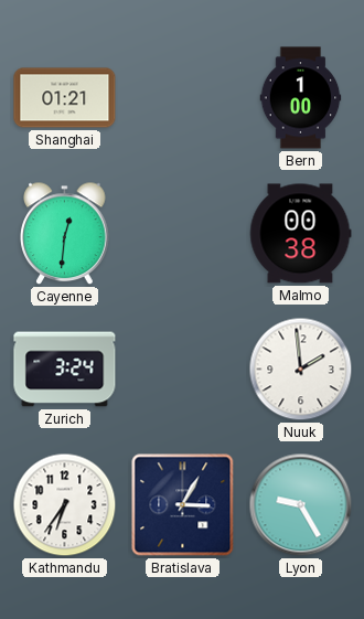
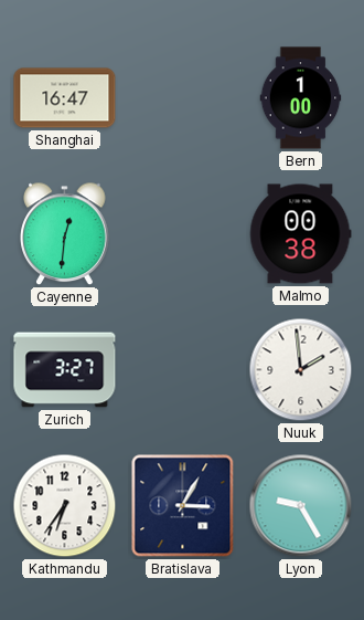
Shanghai: 01:21 -> 16:47 (65, 98)
Zurich: 3:24 -> 3:27 (65, 370)
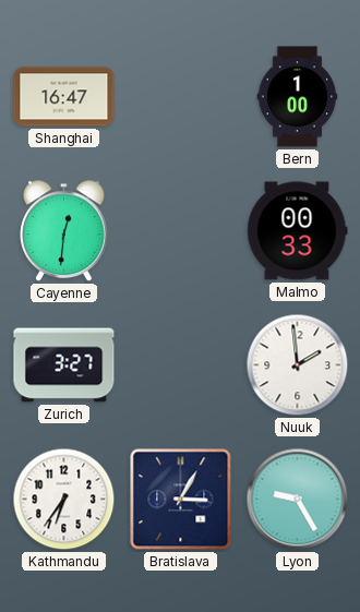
Malmo: 00:38 -> 00:33 (298, 231)
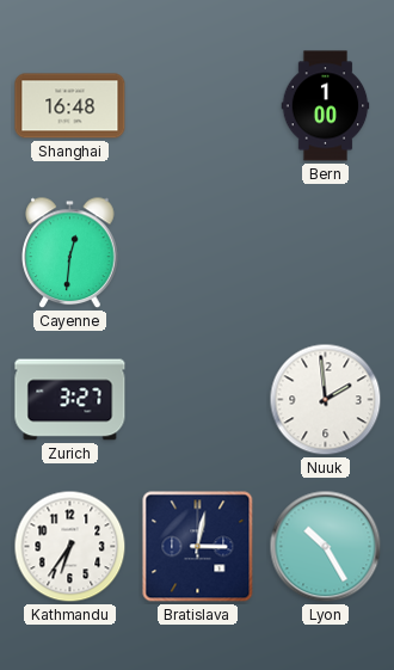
Shanghai: 16:47 -> 16:48 (70, 106)
Malmo: 00:33 -> none (298, 231)
Bratislava: 3:05 -> 3:02 (198, 547)
Lyon: 9:25 -> 10:25 (326, 547)
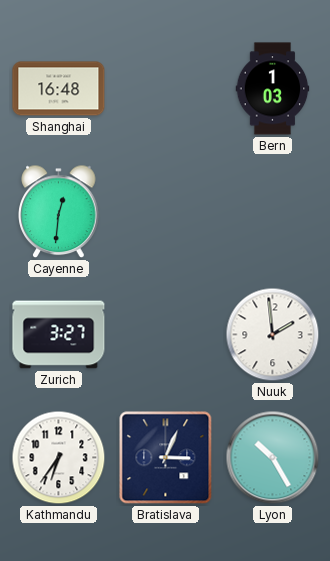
Bern: 1:00 -> 1:03 (273, 89)
Bratislava: 3:02 -> 3:04 (166, 458)
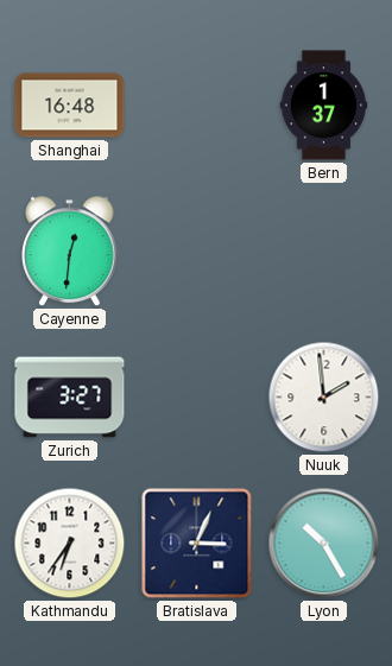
Bern: 1:03 -> 1:37 (324, 106)
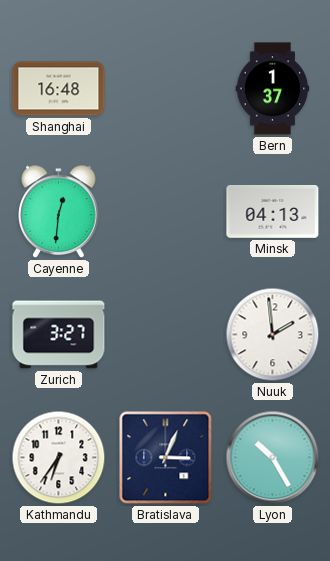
Minsk: none -> 04:13 (273, 211)
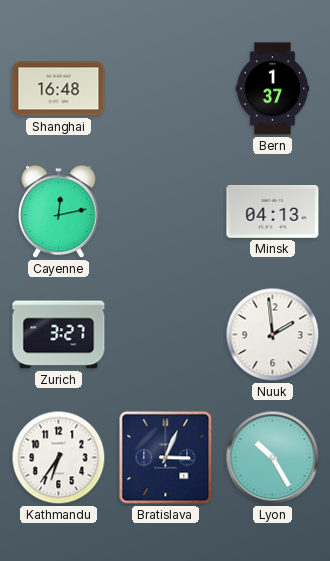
Cayenne: 12:31 -> 12:13 (59, 212)
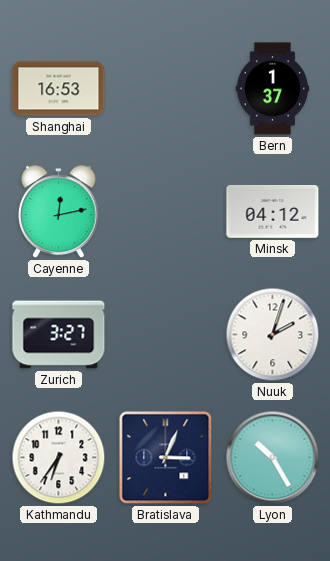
Shanghai: 16:48 -> 16:53 (59, 89)
Minsk: 04:13 -> 04:12 (273, 211)
Nuuk: 1:59 -> 2:03 (273, 335)
